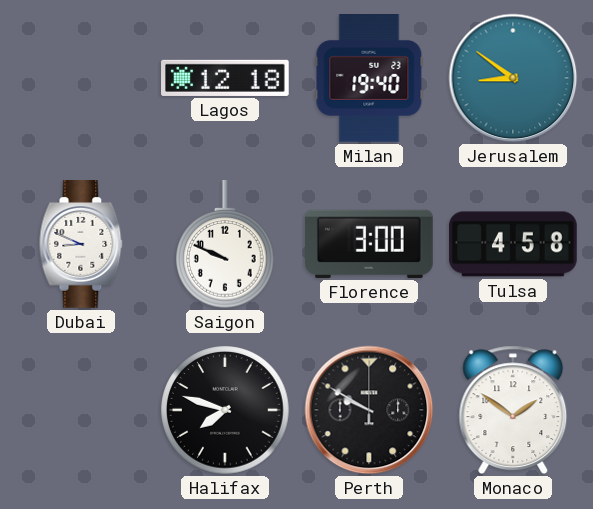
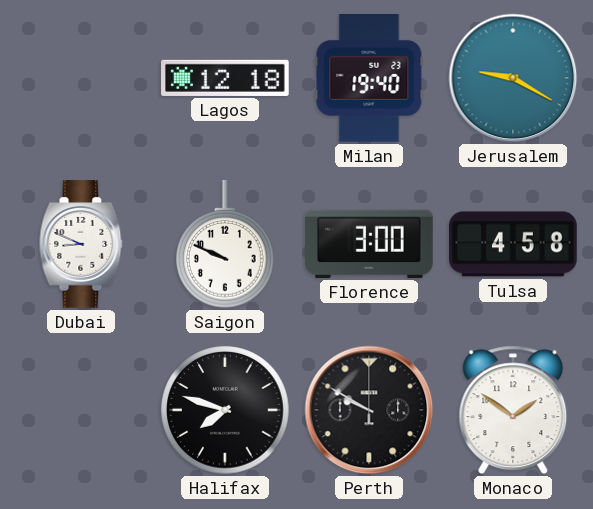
Jerusalem: 8:51 -> 9:20 (513, 78)
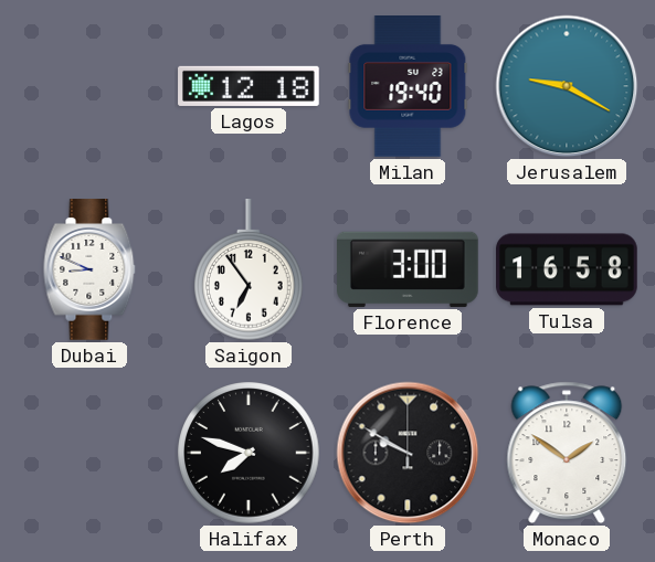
Saigon: 9:49 -> 6:54 (250, 271)
Tulsa: 4:58 -> 16:58 (567, 269)
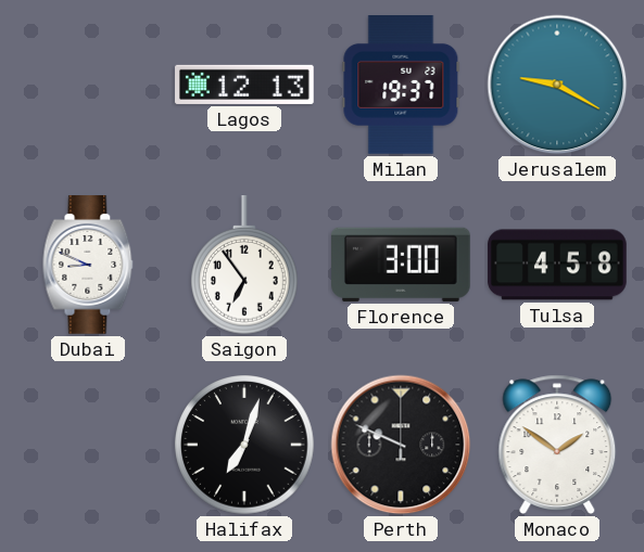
Lagos: 12:18 -> 12:13 (244, 85)
Milan: 19:40 -> 19:37 (401, 86)
Tulsa: 16:58 -> 4:58 (557, 265)
Halifax: 7:48 -> 7:03 (244, 445)
Perth: 9:50 -> 9:49 (401, 445)
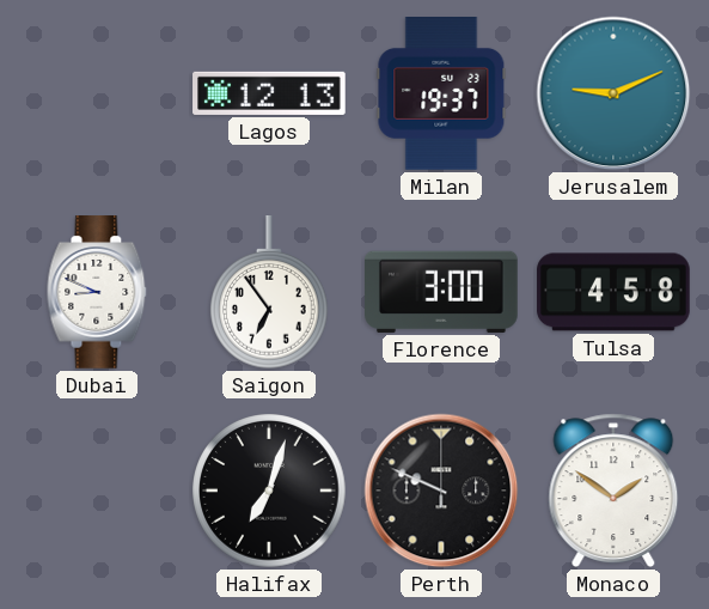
Jerusalem: 9:20 -> 9:11 (613, 93)
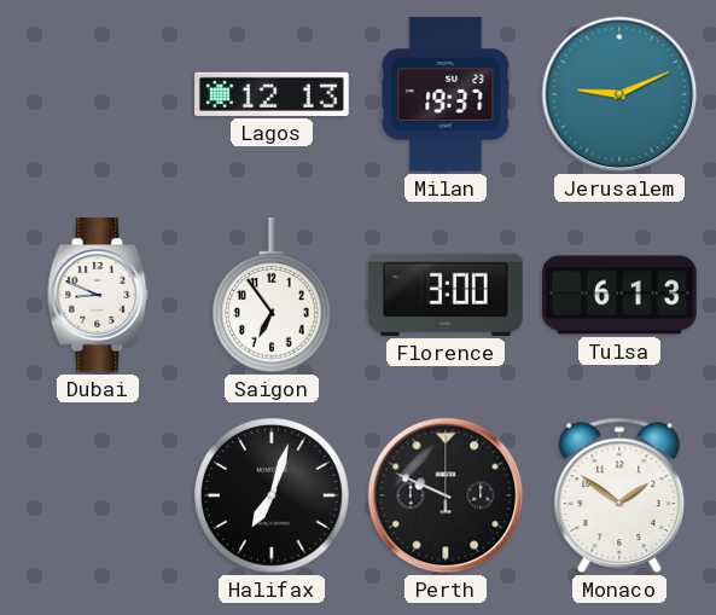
Tulsa: 4:58 -> 6:13 (619, 295)
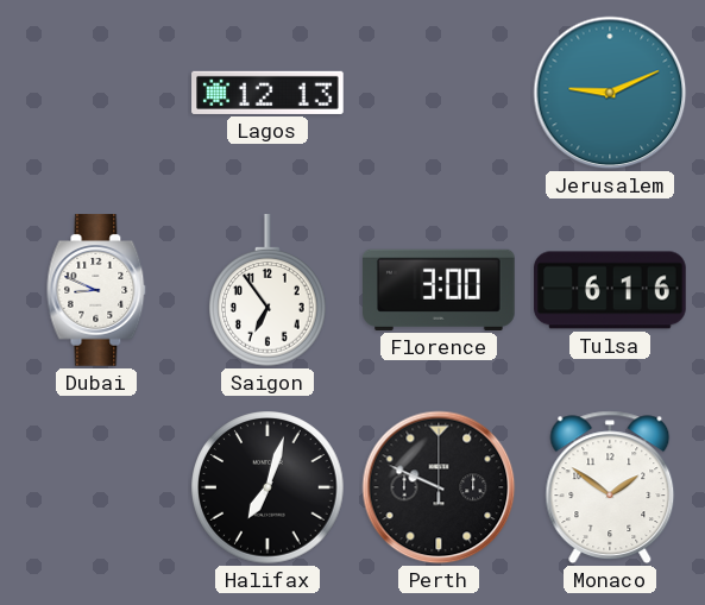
Milan: 19:37 -> none (446, 95)
Tulsa: 6:13 -> 6:16 (610, 290)
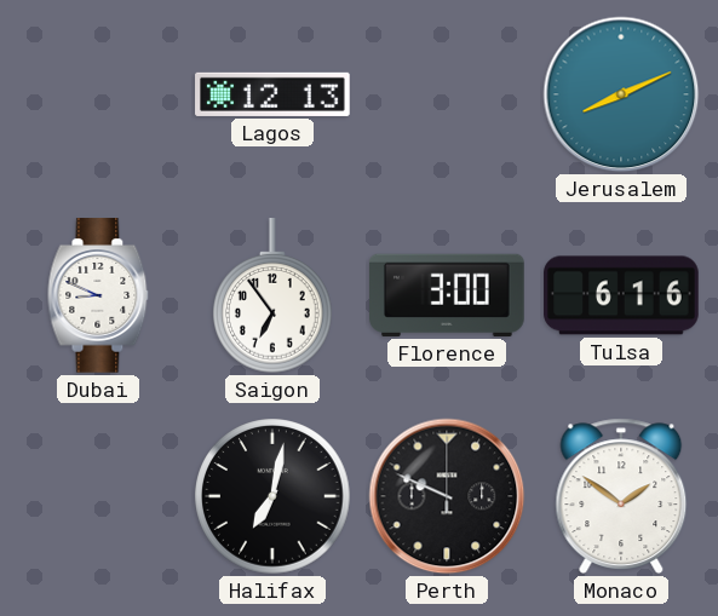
Jerusalem: 9:11 -> 8:11 (621, 94)
Halifax: 7:03 -> 7:02 (272, 496)
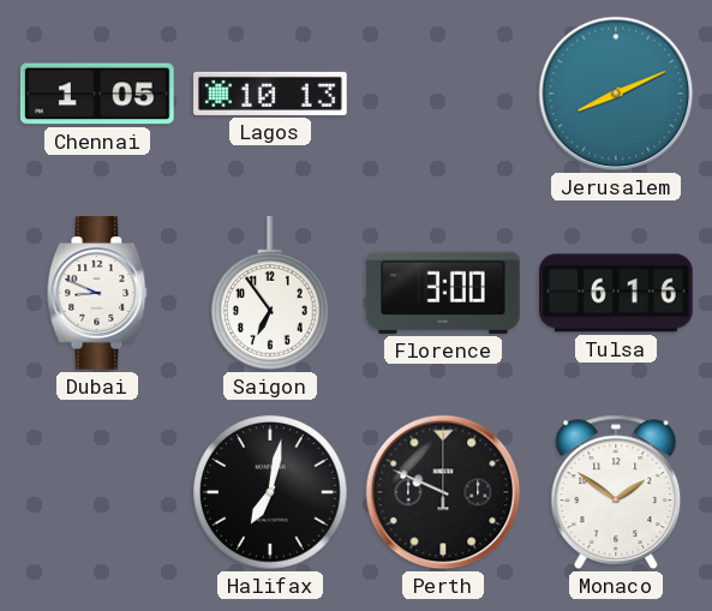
Chennai: none -> 1:05 (97, 94)
Lagos: 12:13 -> 10:13 (270, 94)
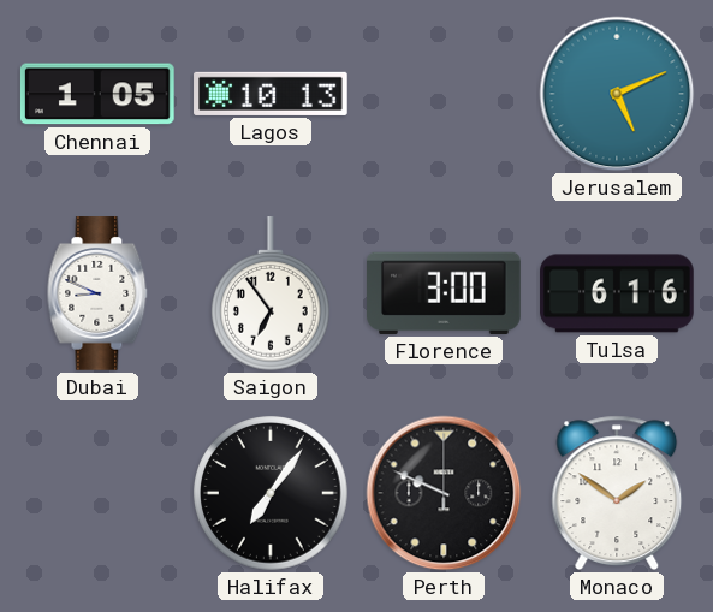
Jerusalem: 8:11 -> 5:11 (617, 94)
Halifax: 7:02 -> 7:06 (271, 493)
